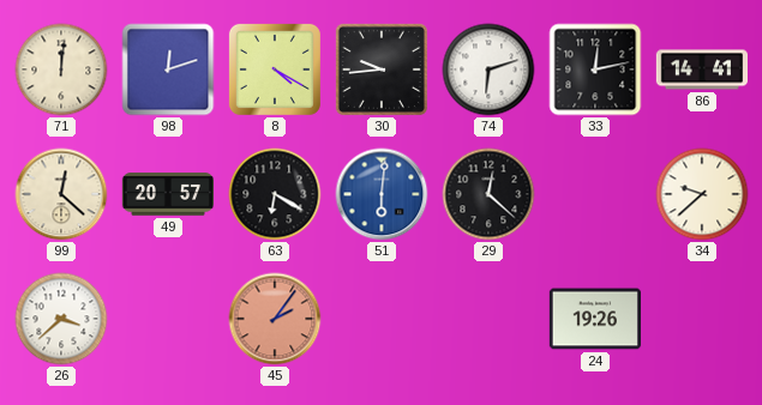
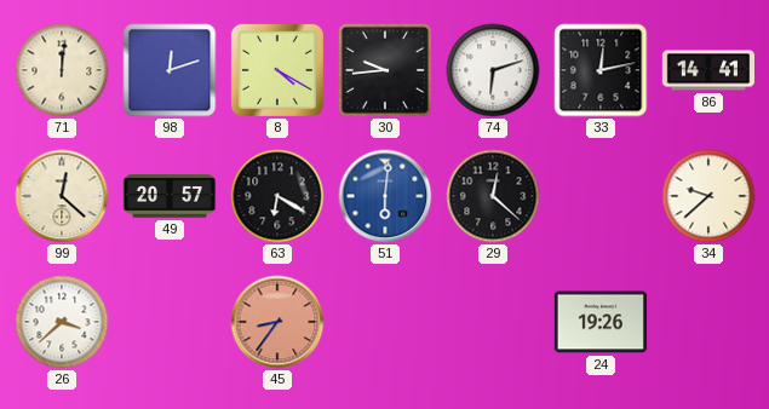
45: 2:06 -> 8:36 (277, 322)
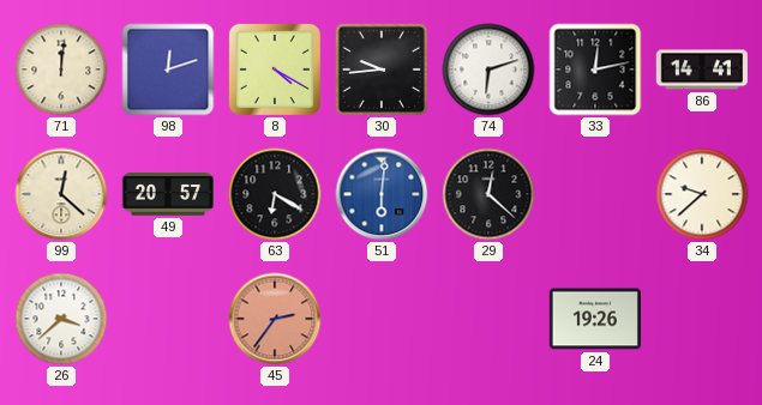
45: 8:36 -> 2:36 (275, 319)
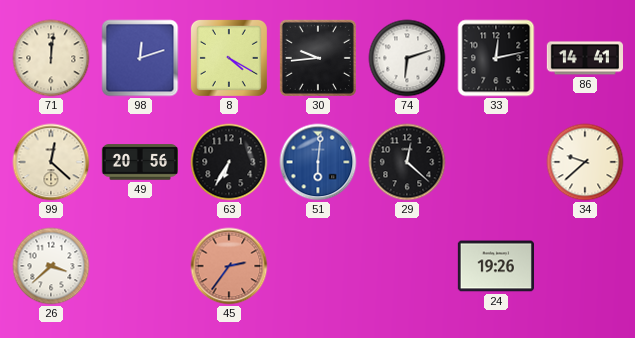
49: 20:57 -> 20:56 (139, 162)
63: 6:20 -> 6:35 (229, 162)
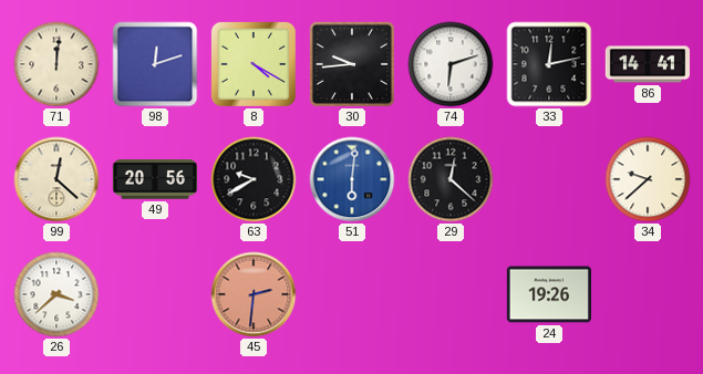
63: 6:35 -> 9:40 (254, 179)
45: 2:36 -> 2:31 (254, 294)
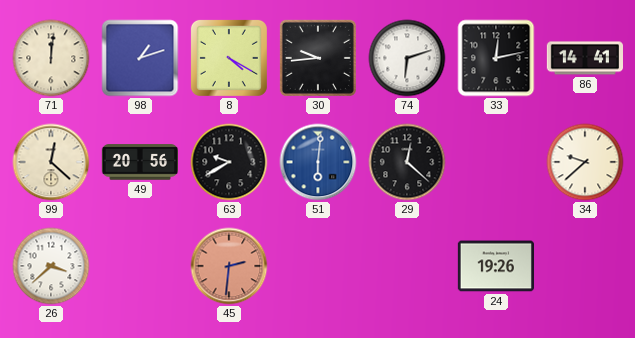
98: 12:12 -> 1:12 (140, 58)
